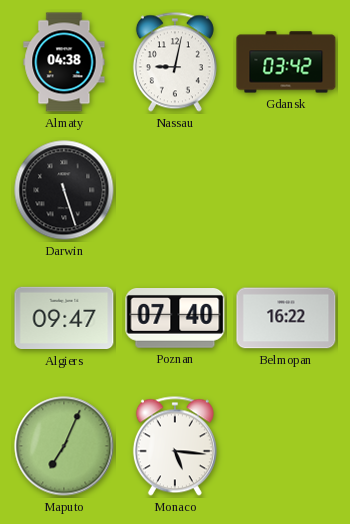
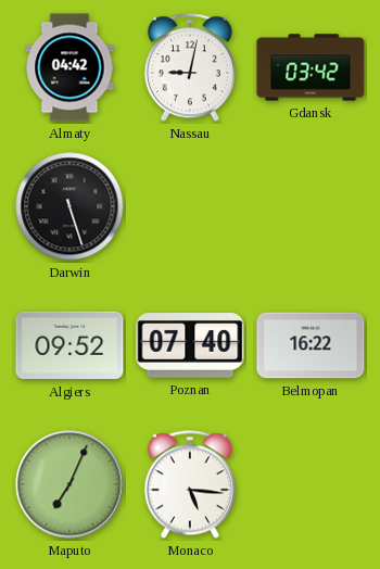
Almaty: 04:38 -> 04:42 (69, 67)
Algiers: 09:47 -> 09:52 (69, 345)
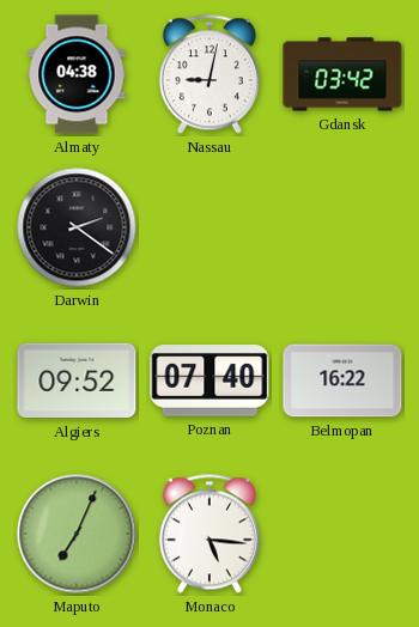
Almaty: 04:42 -> 04:38 (77, 74)
Darwin: 5:27 -> 2:21 (77, 227)
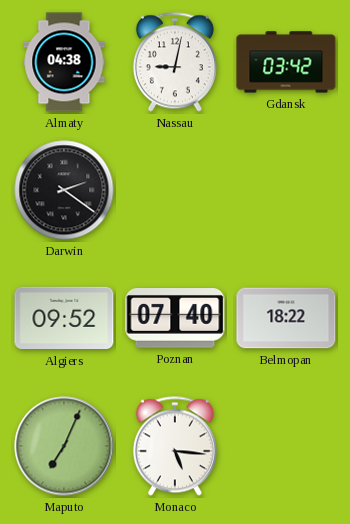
Belmopan: 16:22 -> 18:22 (286, 318)
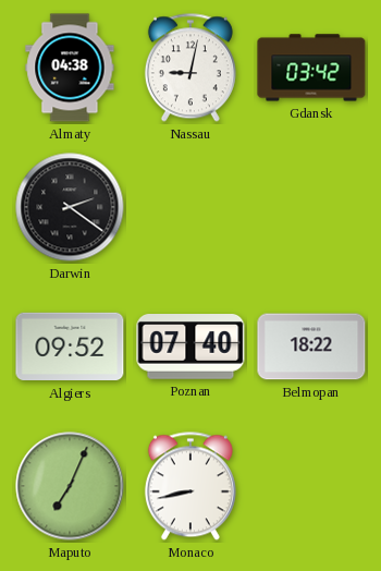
Monaco: 5:16 -> 8:43 (190, 486)
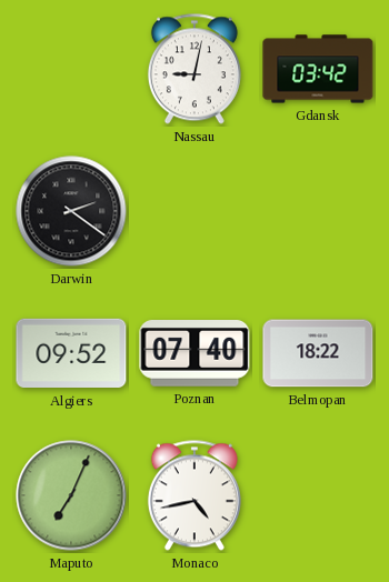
Almaty: 04:38 -> none (70, 68)
Monaco: 8:43 -> 4:43 (194, 495)
